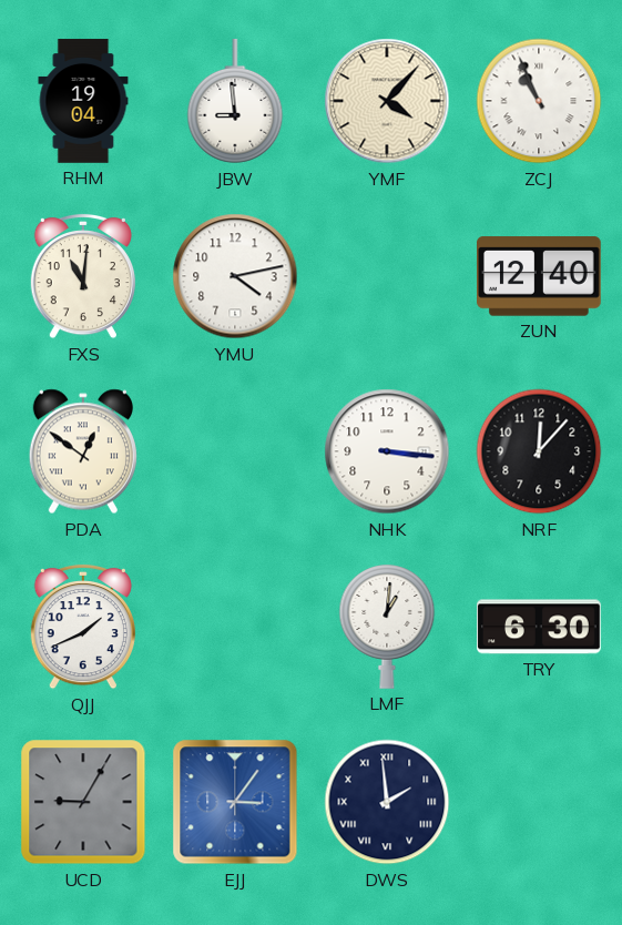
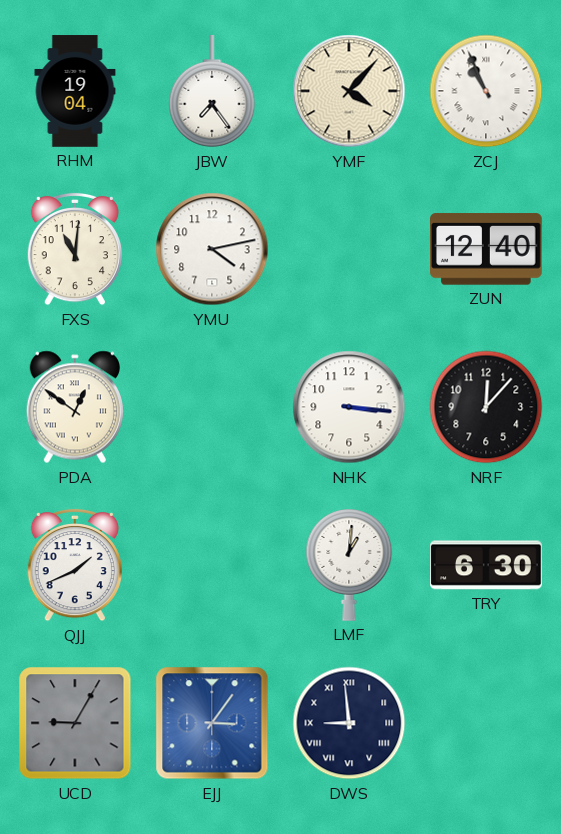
JBW: 8:59 -> 7:24 (212, 92)
DWS: 1:59 -> 8:59 (349, 723)
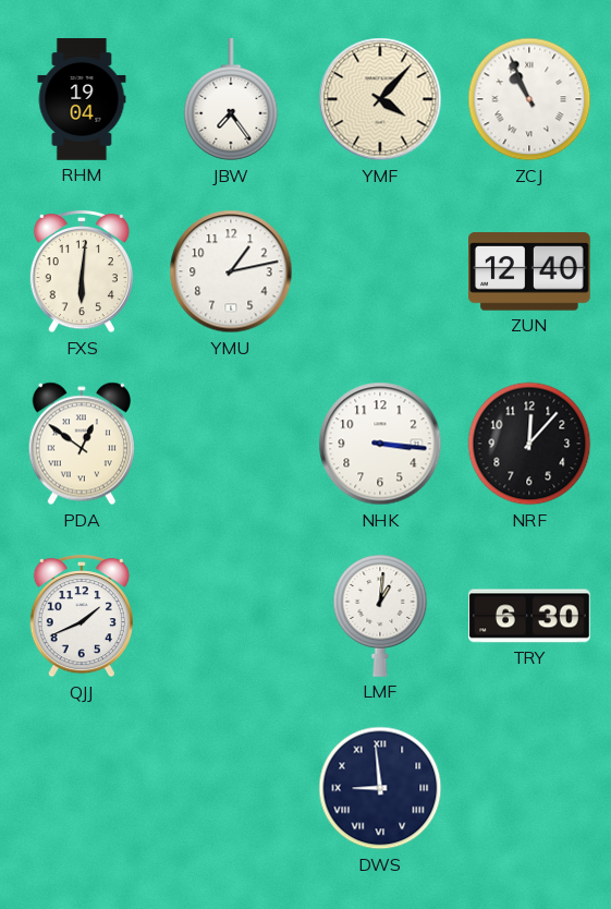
FXS: 11:01 -> 6:01 (82, 271)
YMU: 4:13 -> 1:13 (231, 271)
UCD: 9:05 -> none (75, 723)
EJJ: 3:06 -> none (212, 723)
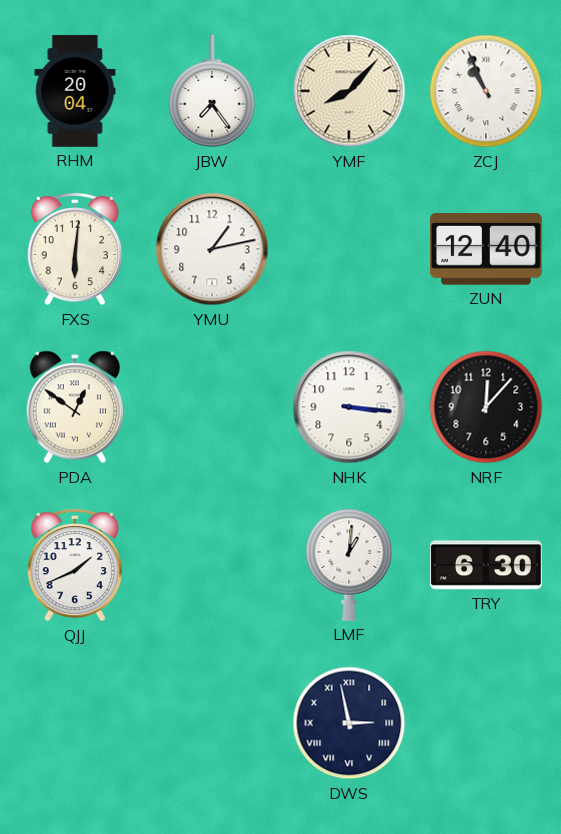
RHM: 19:04 -> 20:04 (75, 91)
YMF: 4:07 -> 8:07 (349, 91)
DWS: 8:59 -> 2:58 (349, 723)
